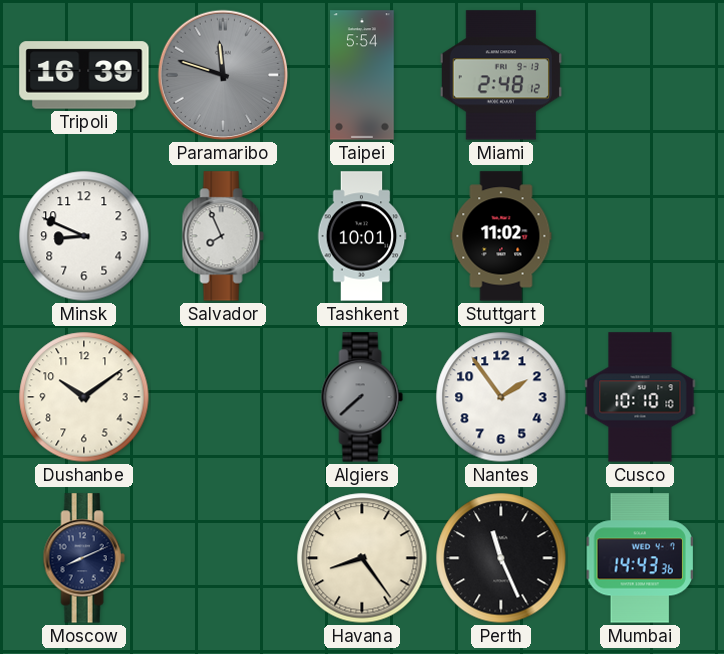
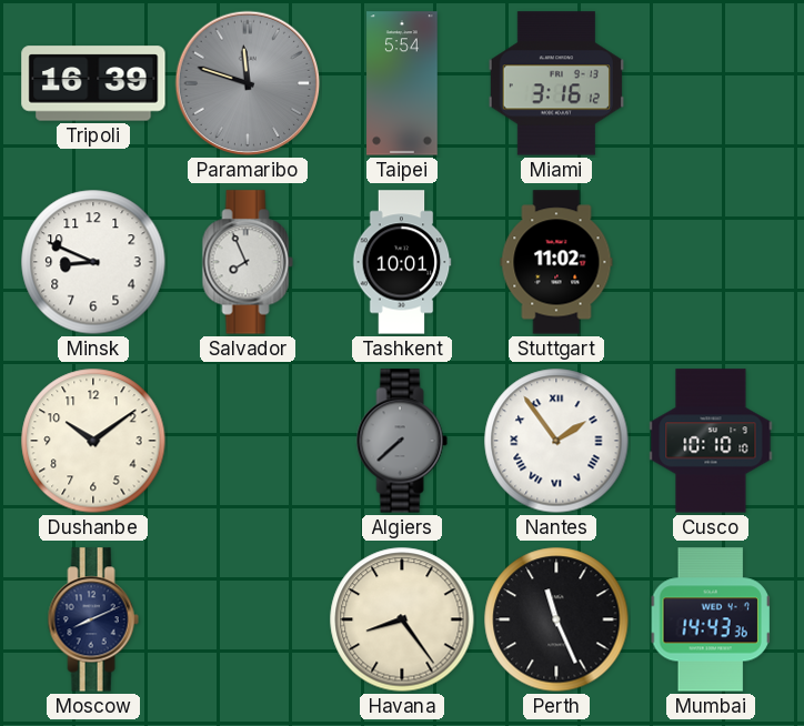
Miami: 2:48 -> 3:16 (555, 83)
Nantes numerals: Arabic -> Roman (556, 441)
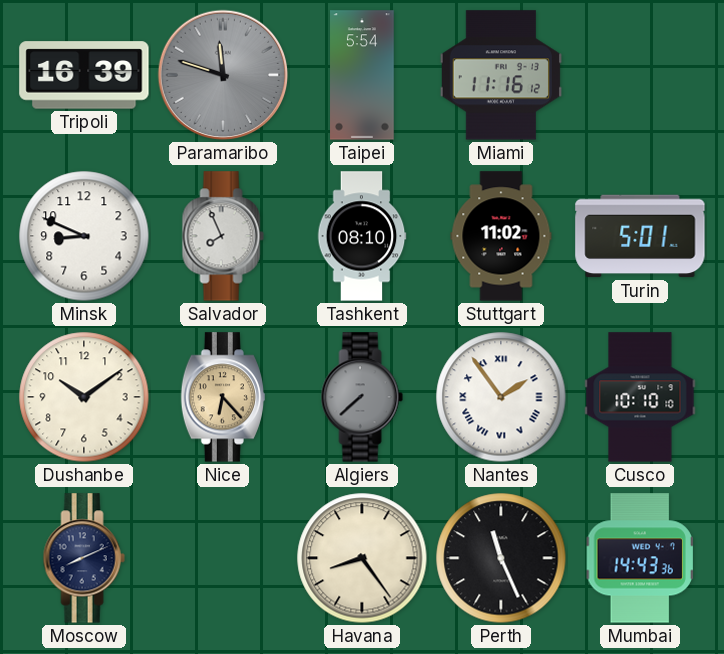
Miami: 3:16 -> 11:16 (500, 75)
Tashkent: 10:01 -> 08:10 (362, 236)
Turin: none -> 5:01 (640, 236)
Nice: none -> 6:23 (222, 397)
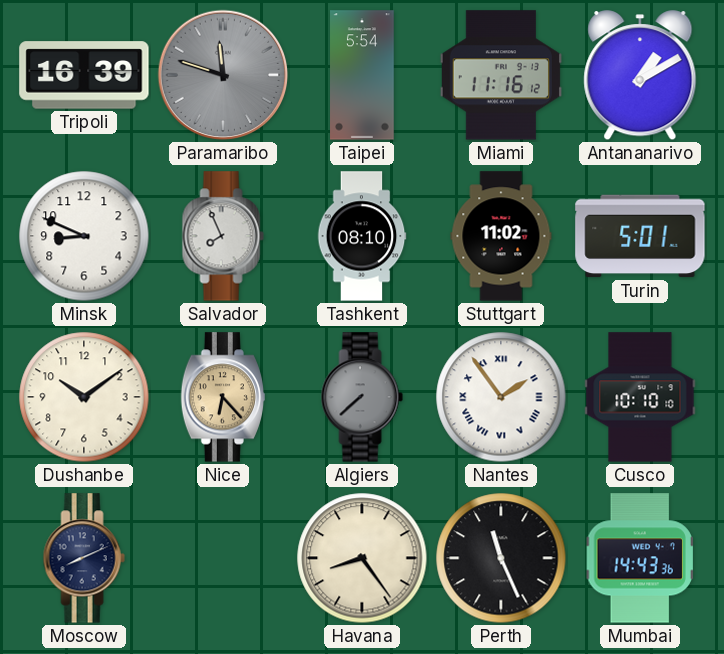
Antananarivo: none -> 1:10 (640, 76)
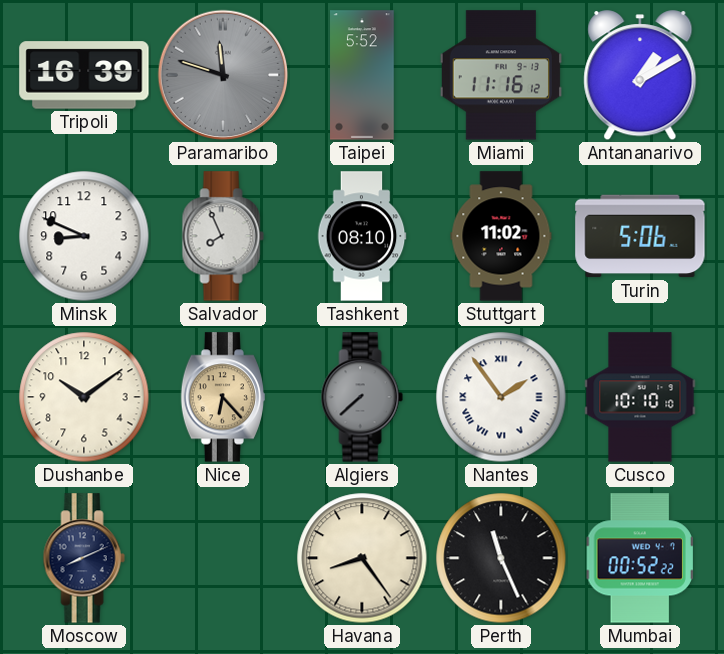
Taipei: 5:54 -> 5:52 (362, 75)
Turin: 5:01 -> 5:06 (640, 236)
Mumbai: 14:43 -> 00:52 (640, 558)
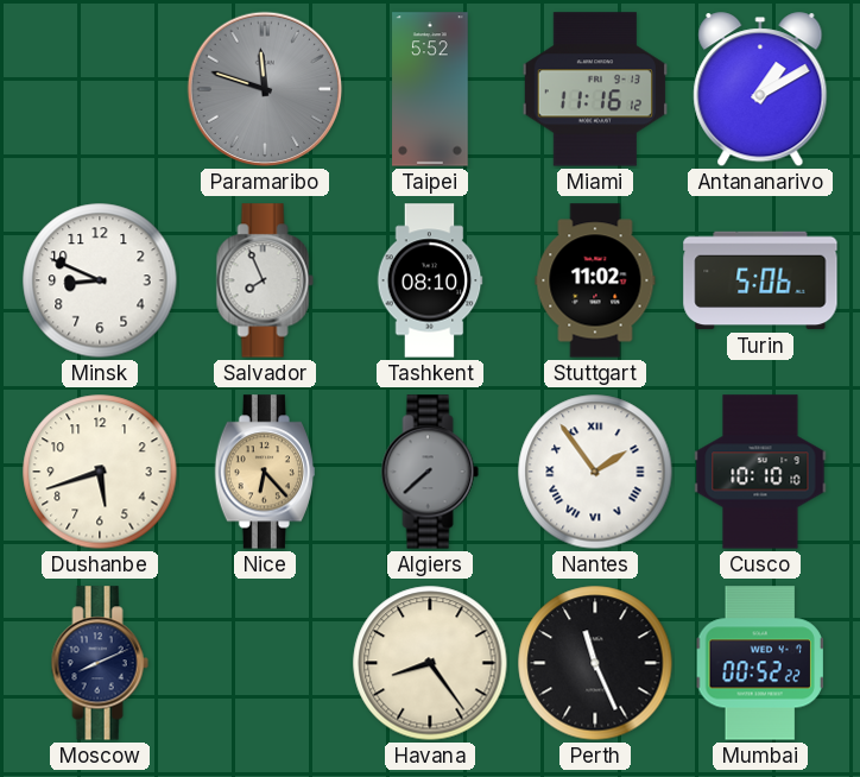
Tripoli: 16:39 -> none (84, 75)
Dushanbe: 10:09 -> 5:42 (100, 472)
